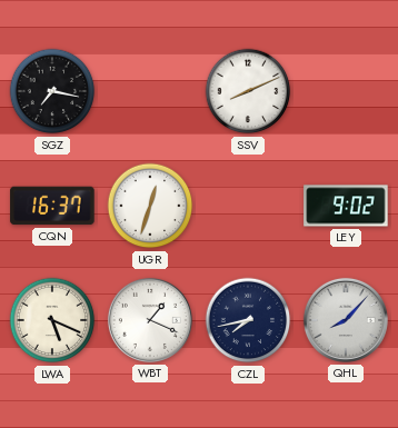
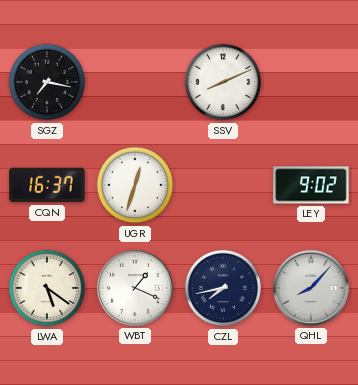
LWA: 5:19 -> 5:21 (47, 288)
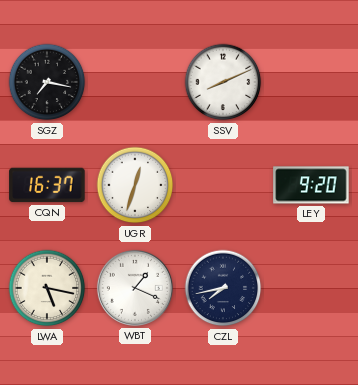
LEY: 9:02 -> 9:20 (311, 185)
LWA: 5:21 -> 5:17 (47, 288)
QHL: 8:07 -> none (311, 288)
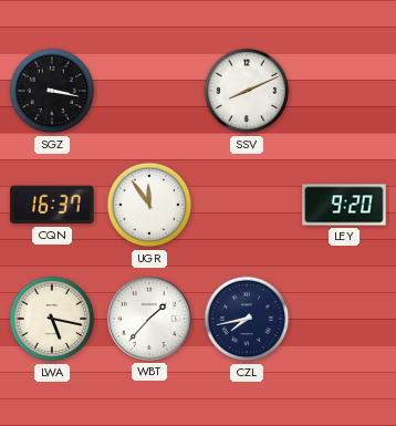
SGZ: 7:17 -> 3:17 (52, 91)
UGR: 12:33 -> 11:54 (149, 205)
WBT: 1:19 -> 1:37 (149, 319)
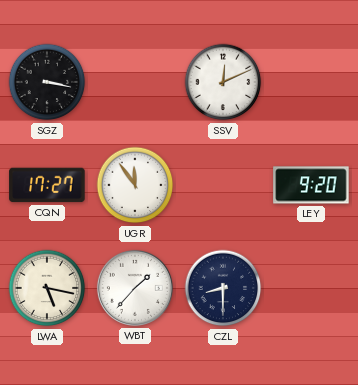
SSV: 8:11 -> 12:11 (223, 82)
CQN: 16:37 -> 17:27 (47, 185)
CZL: 7:43 -> 8:30 (223, 288)
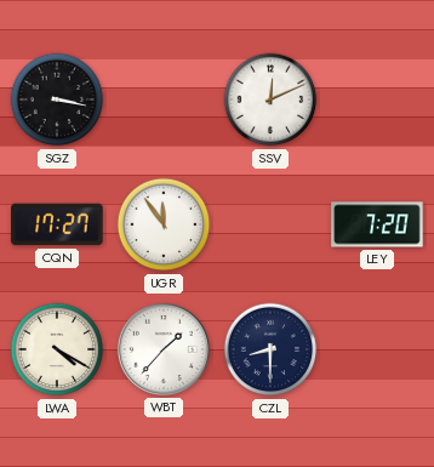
LEY: 9:20 -> 7:20 (377, 224)
LWA: 5:17 -> 4:20 (57, 349)
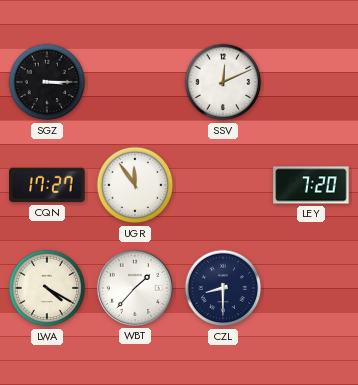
SGZ: 3:17 -> 3:15 (47, 82)
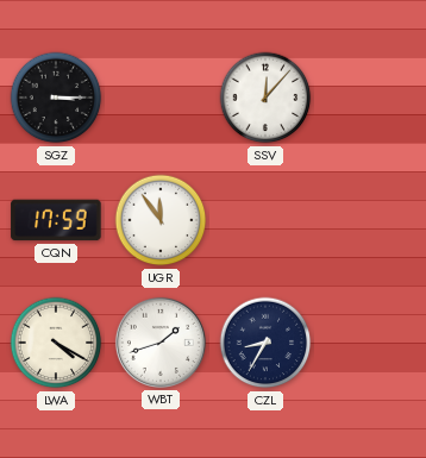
SSV: 12:11 -> 12:07 (265, 98)
CQN: 17:27 -> 17:59 (56, 220)
LEY: 7:20 -> none (311, 185)
WBT: 1:37 -> 1:42 (161, 343)
CZL: 8:30 -> 8:35 (265, 343)
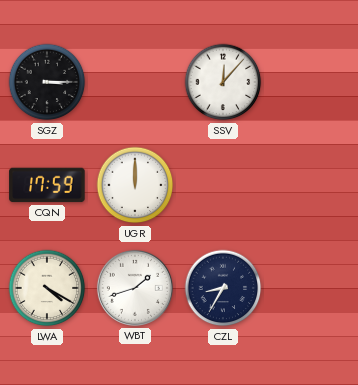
UGR: 11:54 -> 12:00 (135, 185)
